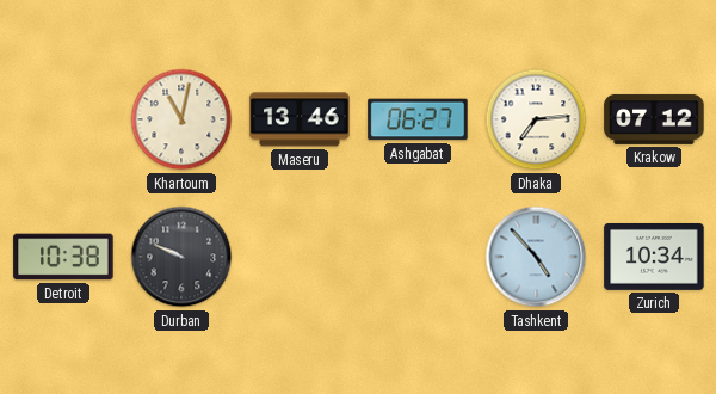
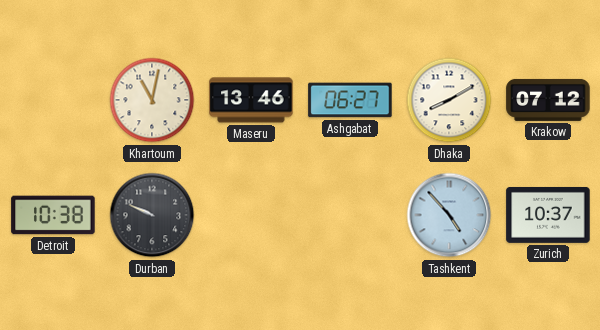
Dhaka: 7:14 -> 8:10 (449, 100)
Zurich: 10:34 -> 10:37 (548, 215)
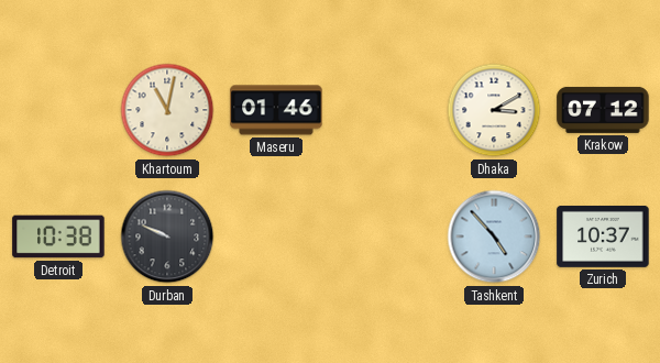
Maseru: 13:46 -> 01:46 (276, 110)
Ashgabat: 06:27 -> none (350, 100)
Dhaka: 8:10 -> 3:10 (494, 110)
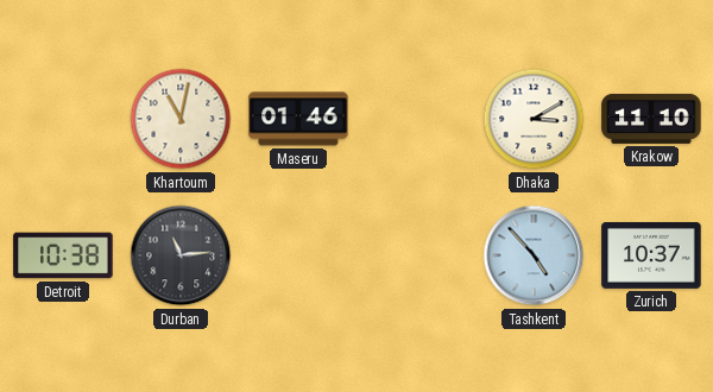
Krakow: 07:12 -> 11:10 (651, 119)
Durban: 9:49 -> 11:14 (181, 255)
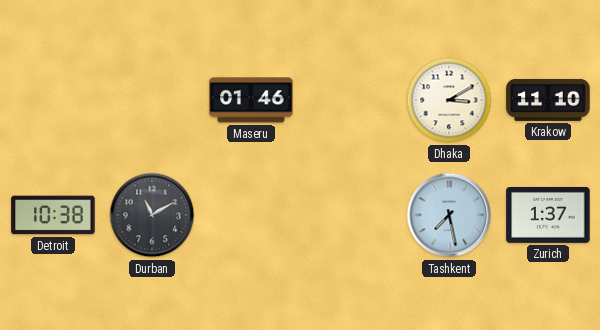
Khartoum: 11:02 -> none (181, 119)
Durban: 11:14 -> 11:10 (152, 215)
Tashkent: 4:53 -> 7:28 (449, 215)
Zurich: 10:37 -> 1:37 (548, 215)
